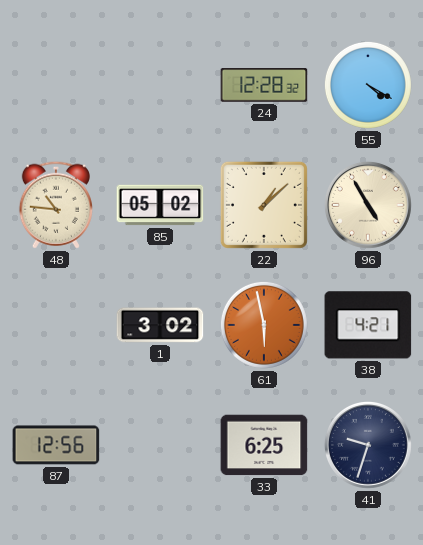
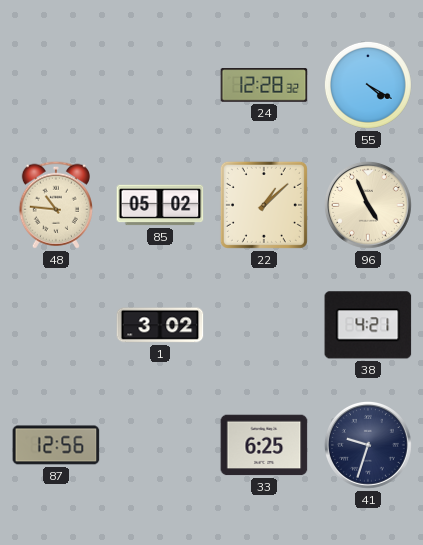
96: 4:55 -> 4:56 (368, 205)
61: 5:58 -> none (264, 325)
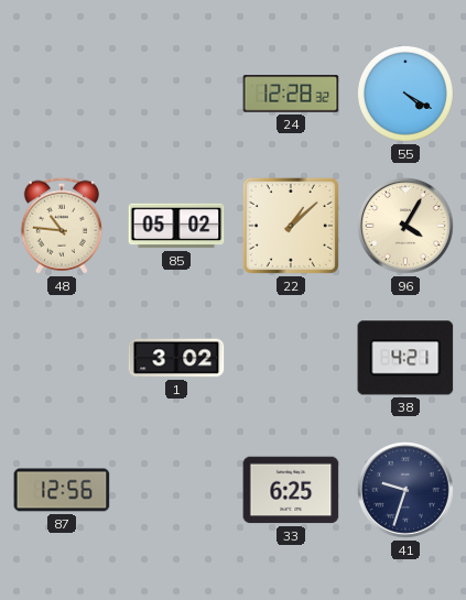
96: 4:56 -> 4:05 (405, 226)
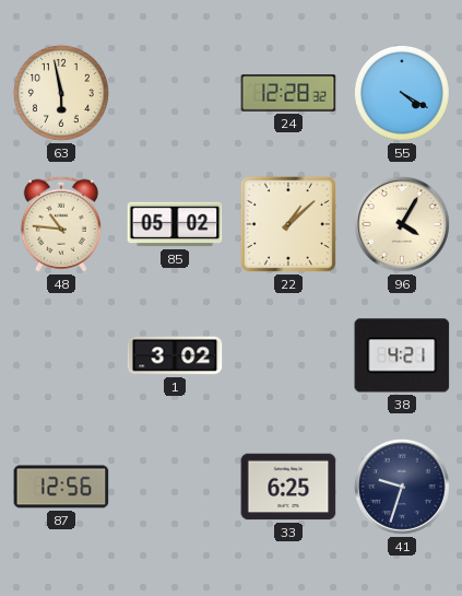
63: none -> 5:58 (61, 93)
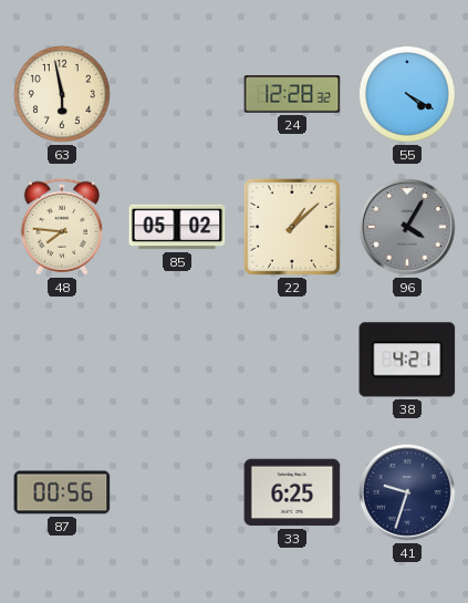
48: 10:46 -> 7:46 (62, 227)
96 dial: cream -> grey (407, 227)
1: 3:02 -> none (175, 355)
87: 12:56 -> 00:56 (62, 492)
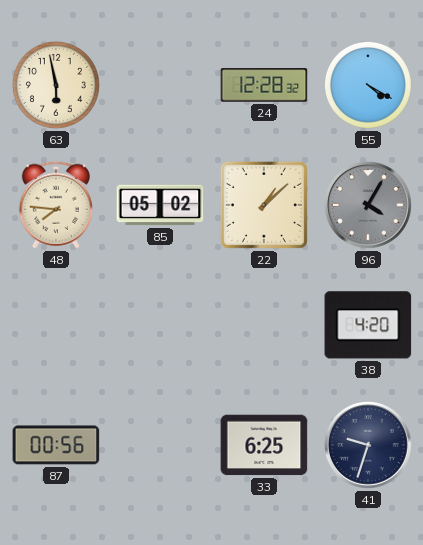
38: 4:21 -> 4:20 (368, 325)
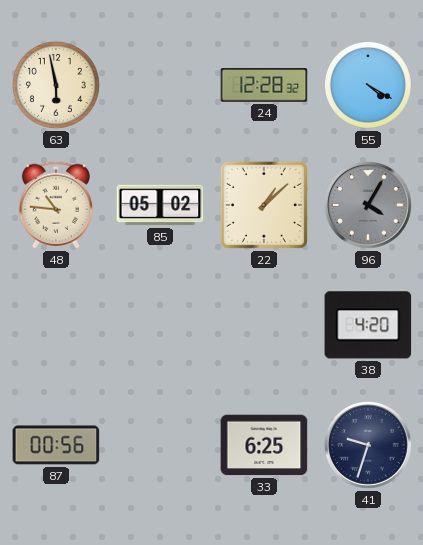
48: 7:46 -> 10:46 (56, 205)
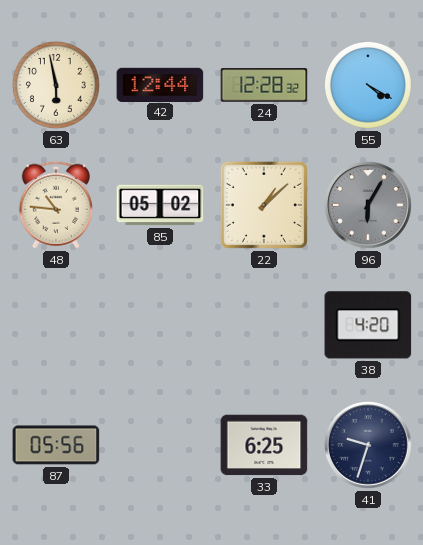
42: none -> 12:44 (160, 84)
96: 4:05 -> 6:05 (368, 205)
87: 00:56 -> 05:56 (56, 445)
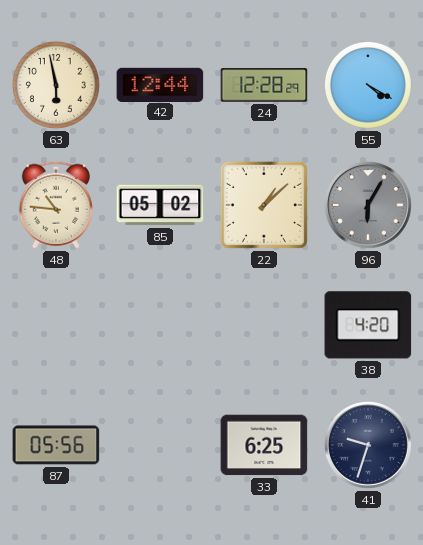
24: 12:28:32 -> 12:28:29 (264, 85)
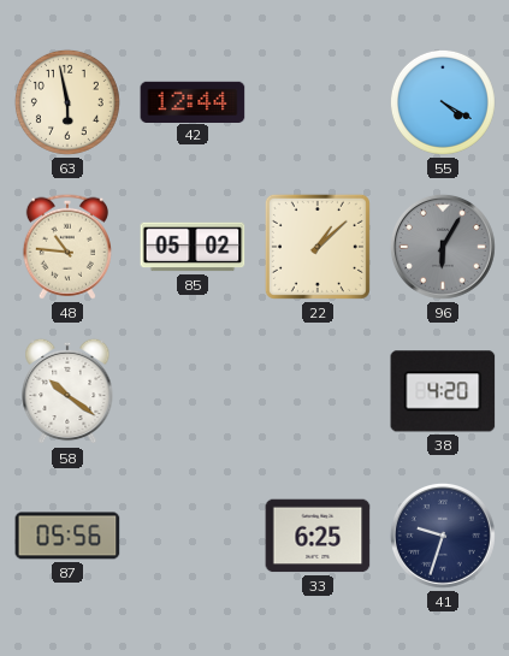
24: 12:28 -> none (264, 85)
58: none -> 10:21 (67, 391)
